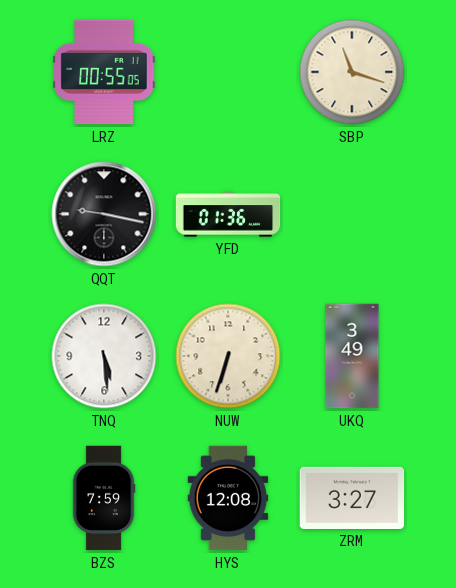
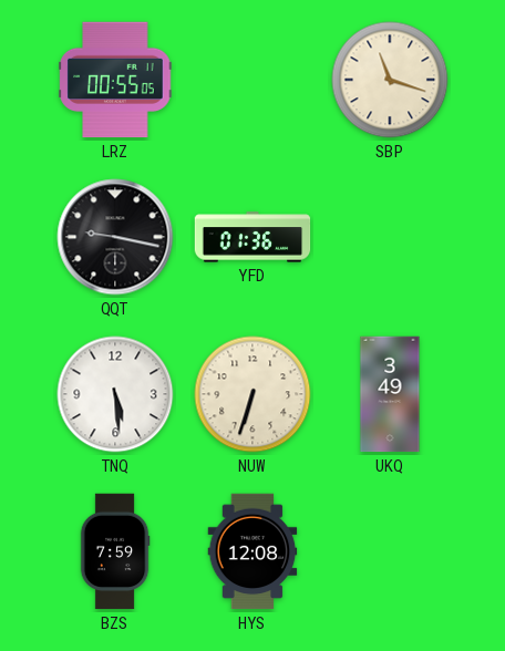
ZRM: 3:27 -> none (352, 498)
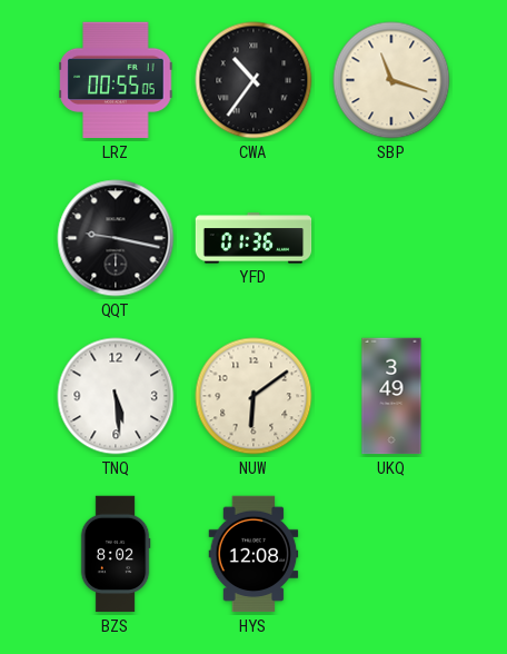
CWA: none -> 10:36 (254, 80)
NUW: 6:33 -> 6:09 (254, 396)
BZS: 7:59 -> 8:02 (116, 554)
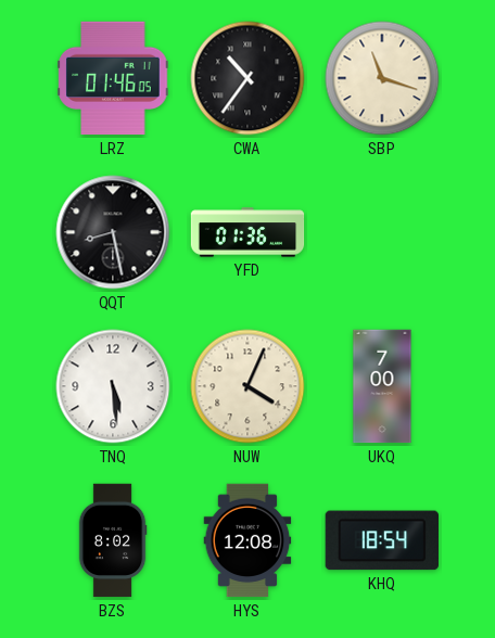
LRZ: 00:55 -> 01:46 (113, 78)
QQT: 9:17 -> 8:28 (113, 232)
NUW: 6:09 -> 4:04 (247, 386)
UKQ: 3:49 -> 7:00 (382, 386)
KHQ: none -> 18:54 (382, 540)
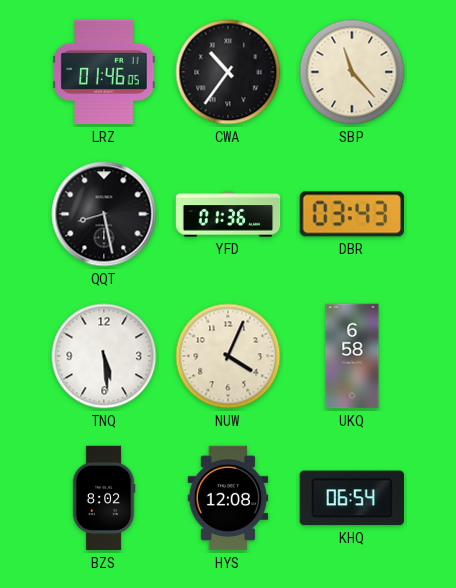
SBP: 11:18 -> 11:23 (352, 72)
DBR: none -> 03:43 (351, 214)
UKQ: 7:00 -> 6:58 (352, 356)
KHQ: 18:54 -> 06:54 (352, 498)
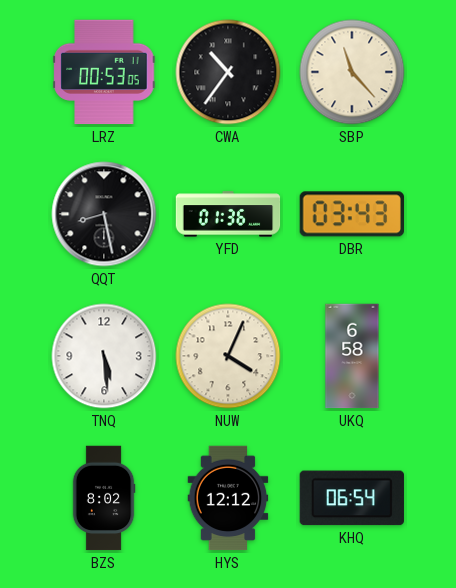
LRZ: 01:46 -> 00:53 (104, 72)
HYS: 12:08 -> 12:12 (228, 498)
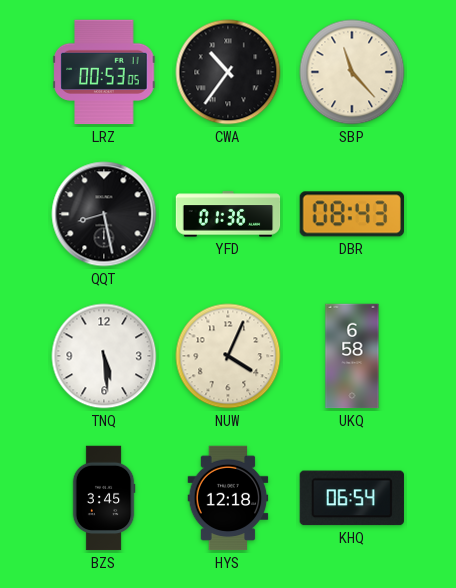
DBR: 03:43 -> 08:43 (351, 214)
BZS: 8:02 -> 3:45 (104, 498)
HYS: 12:12 -> 12:18 (228, 498)
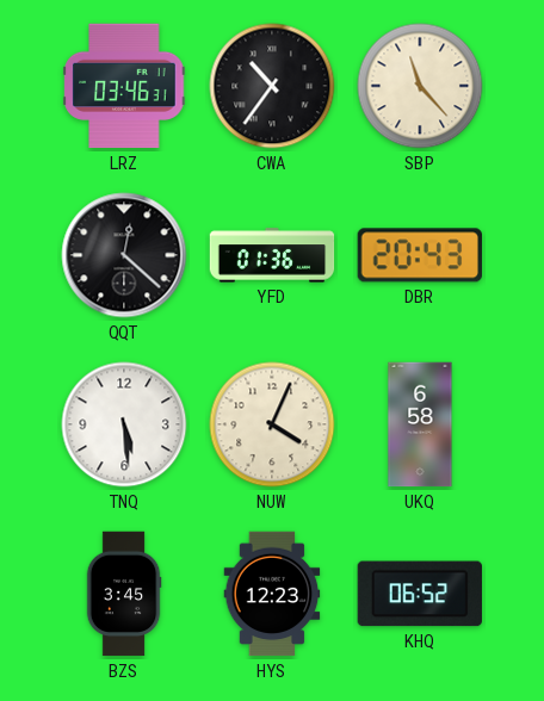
LRZ: 00:53 -> 03:46 (124, 86)
QQT: 8:28 -> 12:22 (124, 255)
DBR: 08:43 -> 20:43 (419, 255)
HYS: 12:18 -> 12:23 (272, 594)
KHQ: 06:54 -> 06:52 (420, 594)
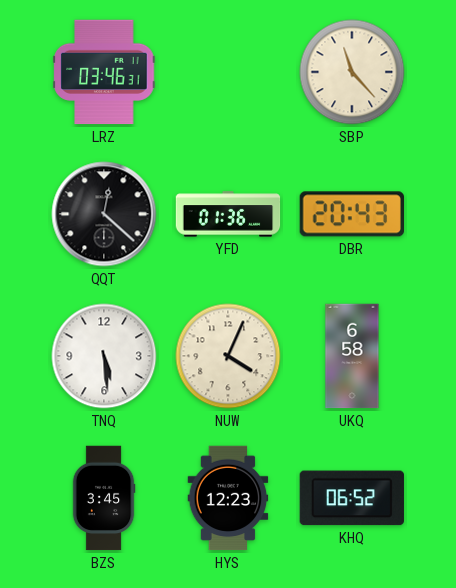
CWA: 10:36 -> none (272, 86)
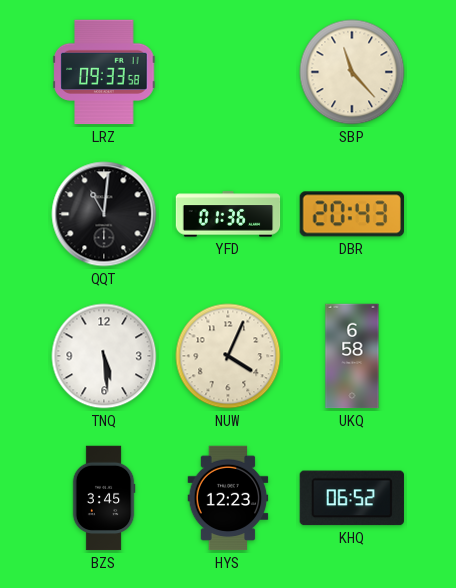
LRZ: 03:46 -> 09:33 (104, 72)
QQT: 12:22 -> 11:01 (104, 214)
